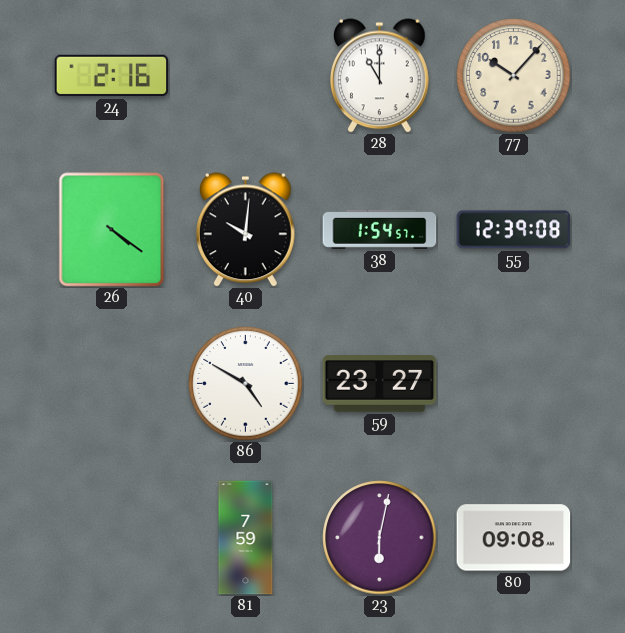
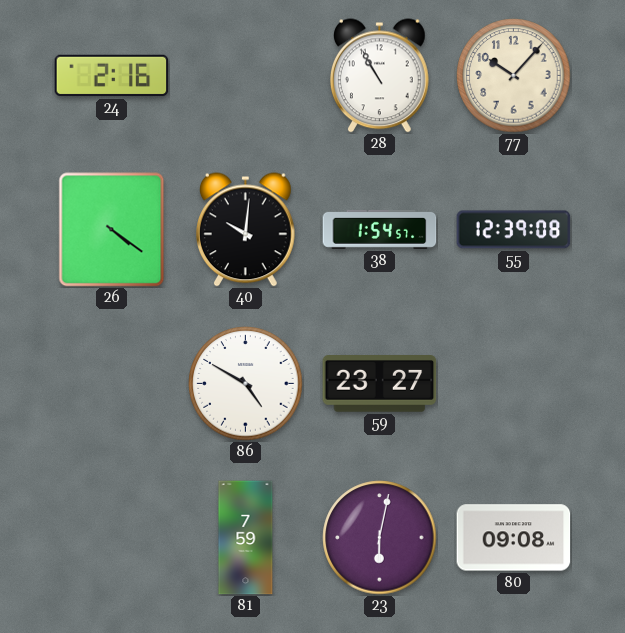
28: 11:00 -> 10:55 (380, 76)
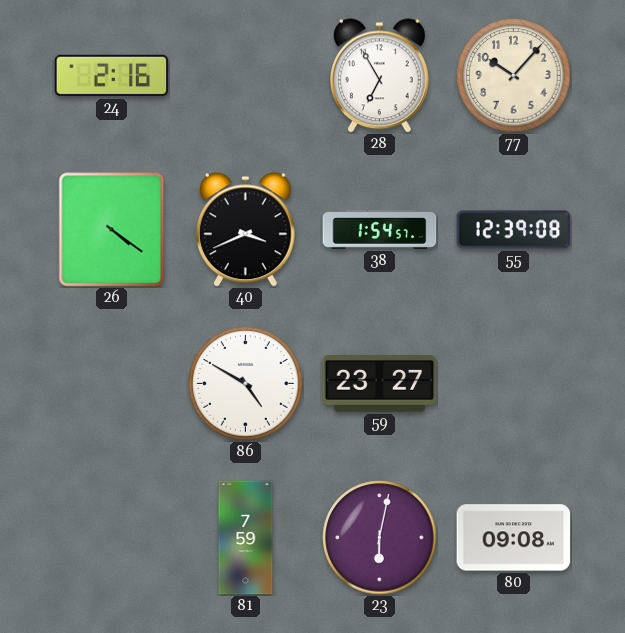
28: 10:55 -> 6:55 (380, 76)
40: 10:01 -> 3:41 (246, 230)
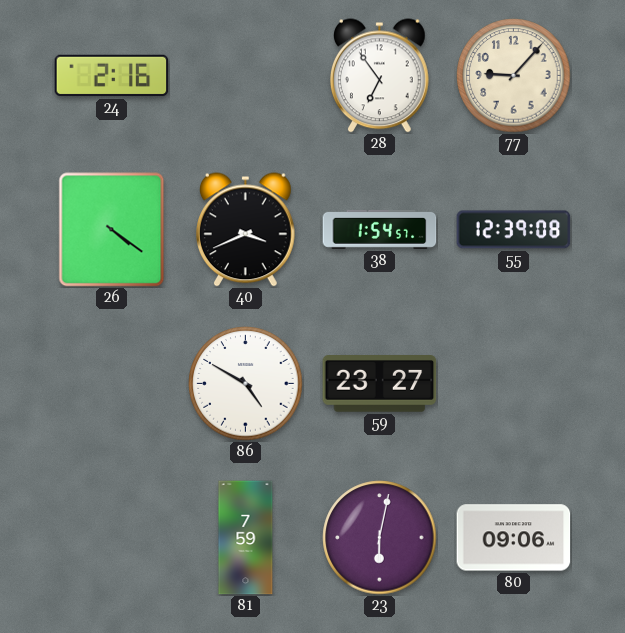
28: 6:55 -> 6:54 (380, 76)
77: 10:07 -> 9:07 (514, 76)
80: 09:08 -> 09:06 (514, 538)
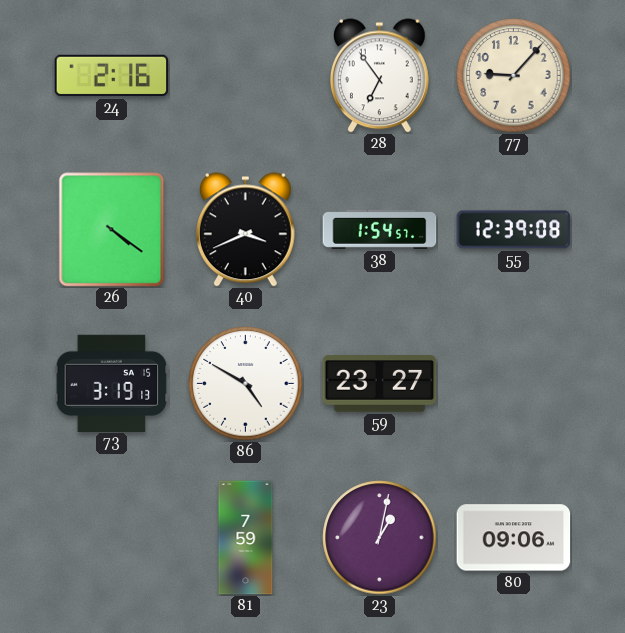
73: none -> 3:19 (112, 383)
23: 6:02 -> 1:02 (380, 538)
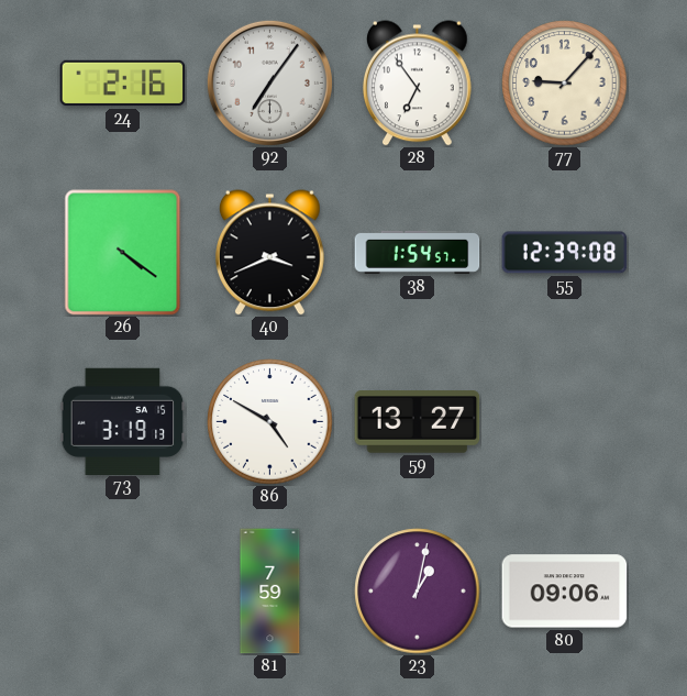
92: none -> 7:06 (269, 82)
59: 23:27 -> 13:27 (418, 422)
